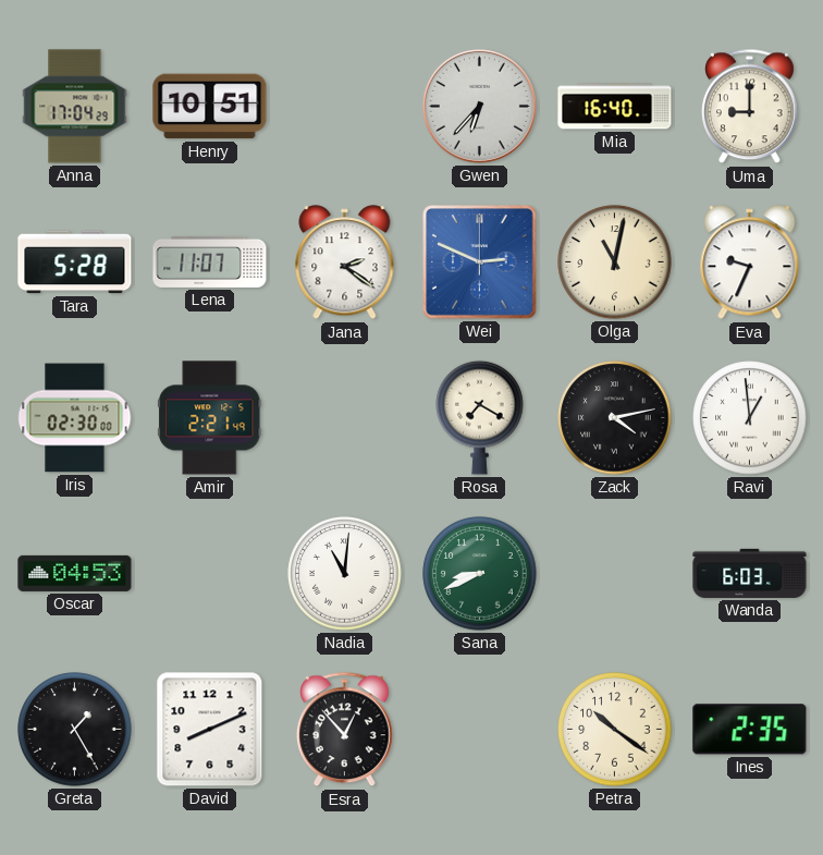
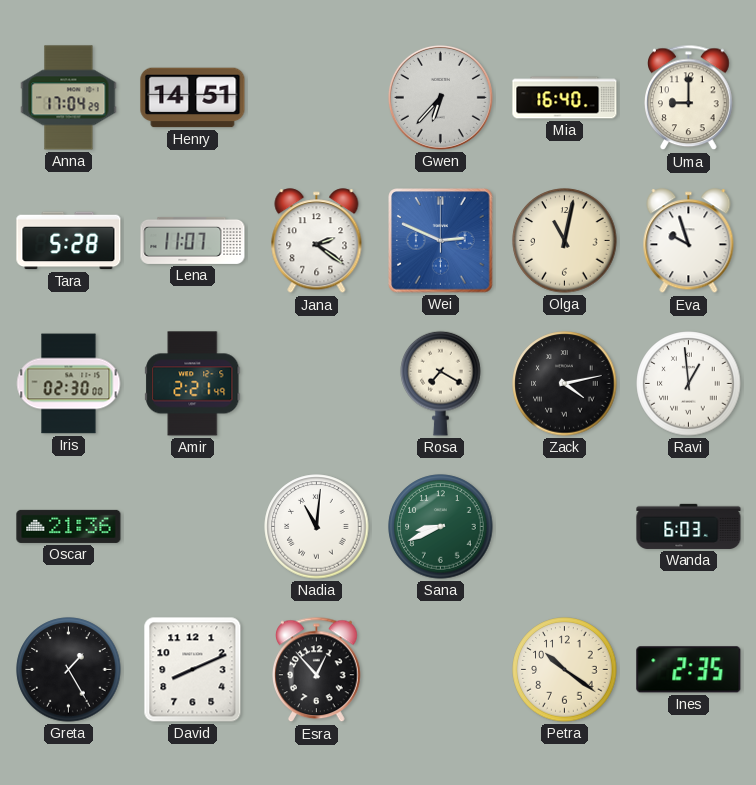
Henry: 10:51 -> 14:51 (193, 98)
Eva: 9:34 -> 9:57 (689, 241)
Oscar: 04:53 -> 21:36 (69, 526)
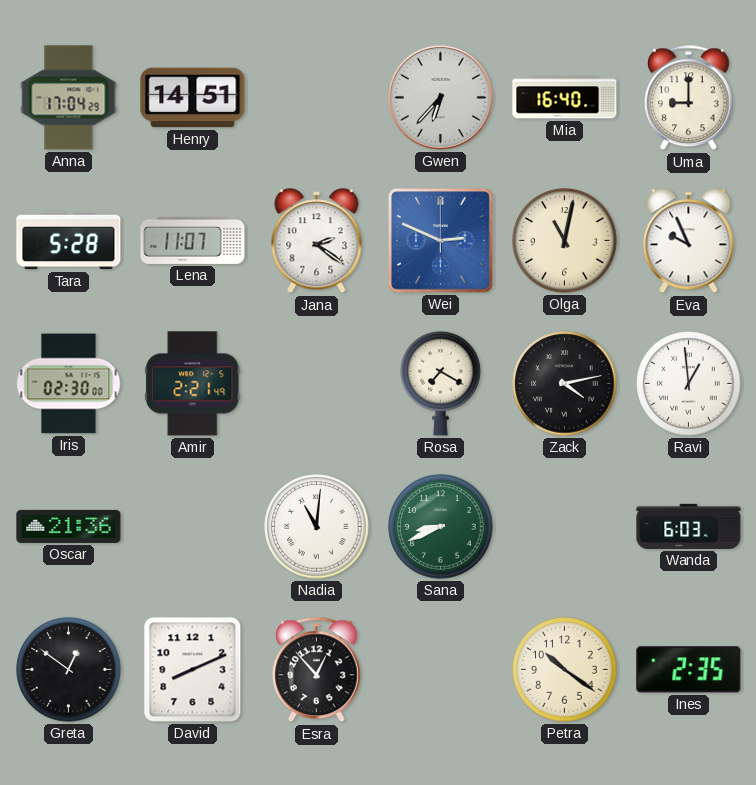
Eva: 9:57 -> 9:56 (689, 241)
Greta: 1:25 -> 12:51 (69, 670)
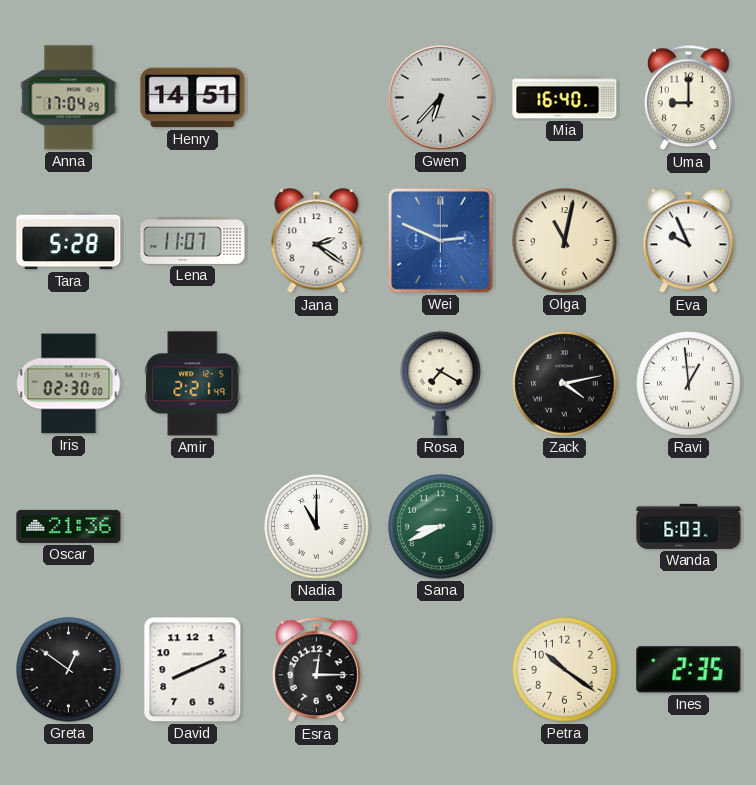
Nadia: 11:01 -> 11:00 (317, 527)
Esra: 12:53 -> 12:15 (317, 670)
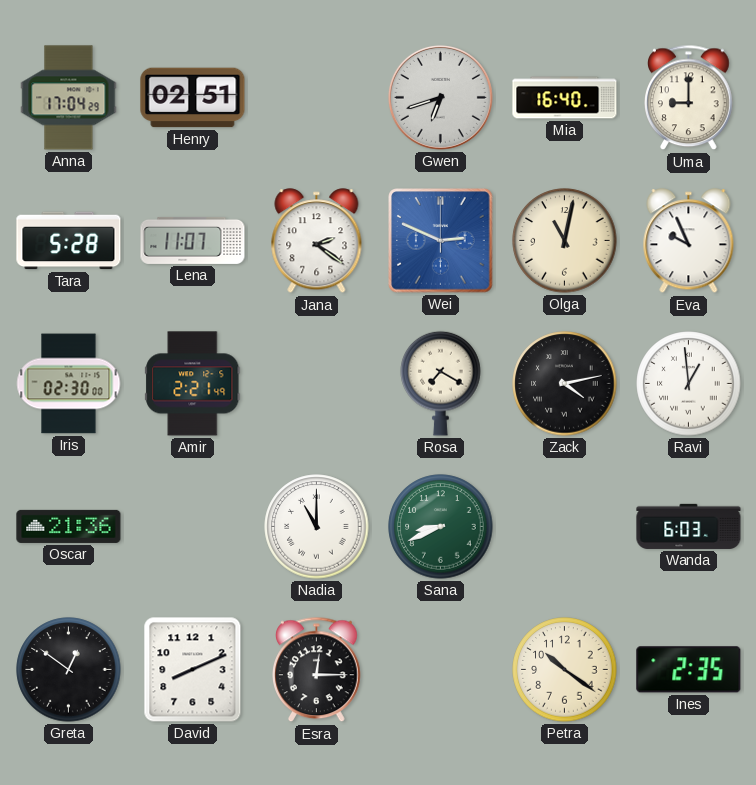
Henry: 14:51 -> 02:51 (193, 98)
Gwen: 6:37 -> 6:42 (440, 97)
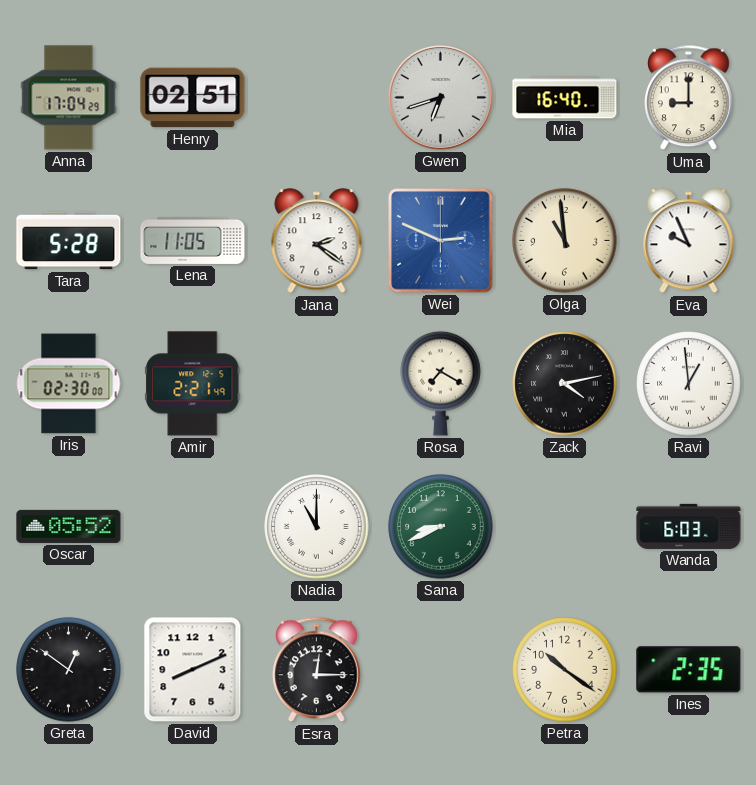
Lena: 11:07 -> 11:05 (193, 240)
Olga: 11:02 -> 10:59 (565, 241)
Oscar: 21:36 -> 05:52 (69, 526)
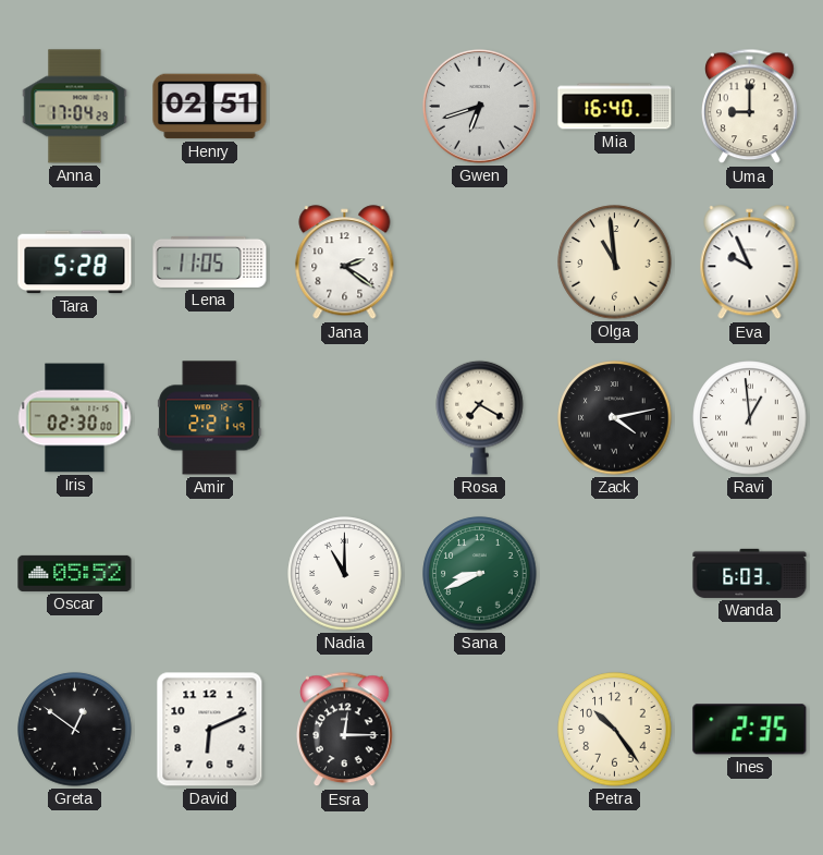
Wei: 2:49 -> none (441, 241)
David: 8:11 -> 6:11 (210, 730)
Petra: 10:21 -> 10:24 (615, 730)
